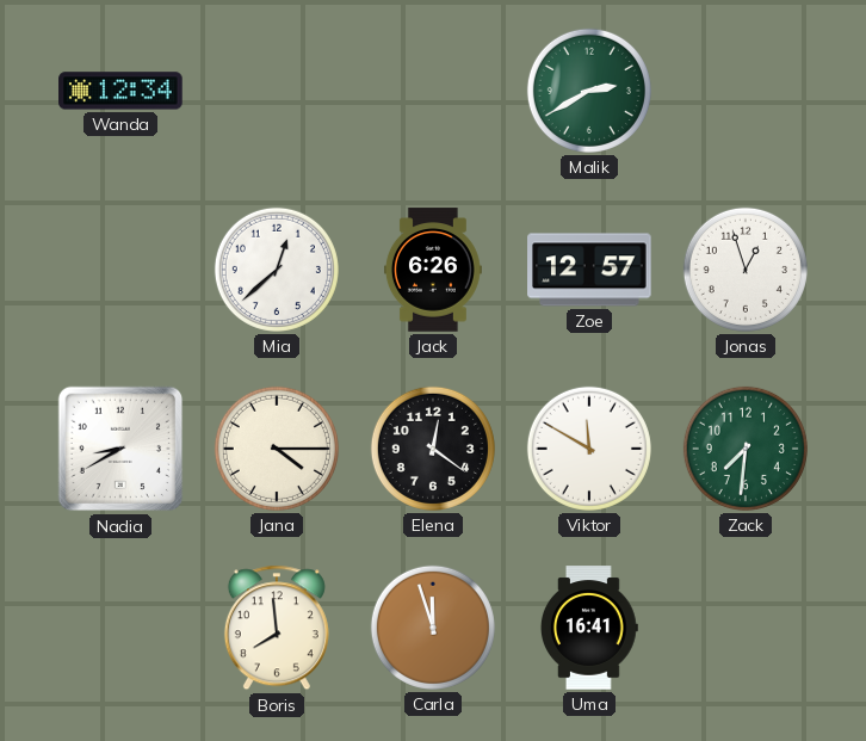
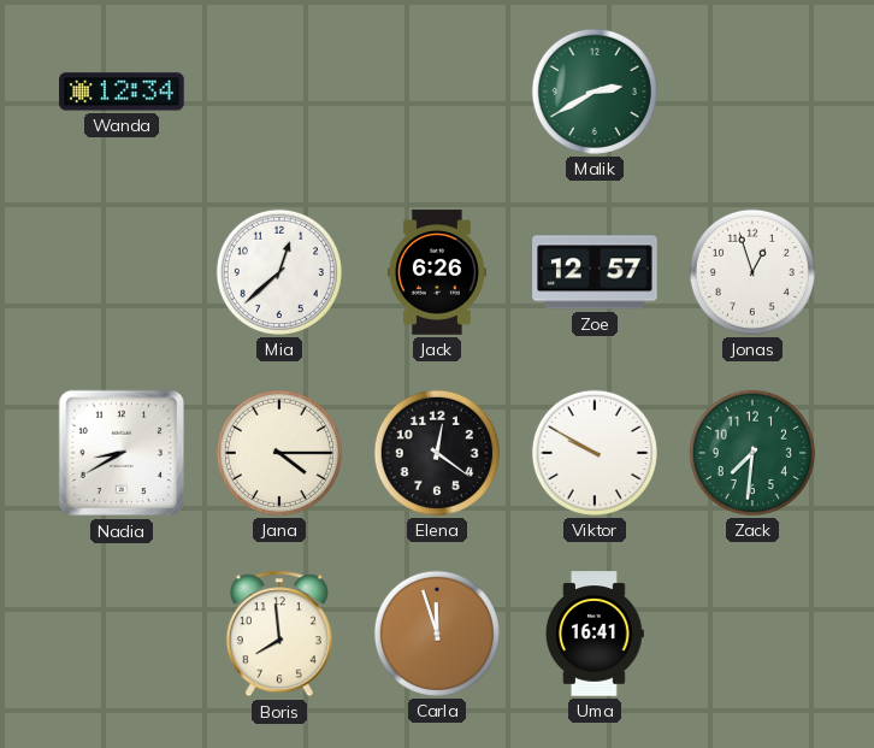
Viktor: 11:50 -> 9:50 (595, 453)
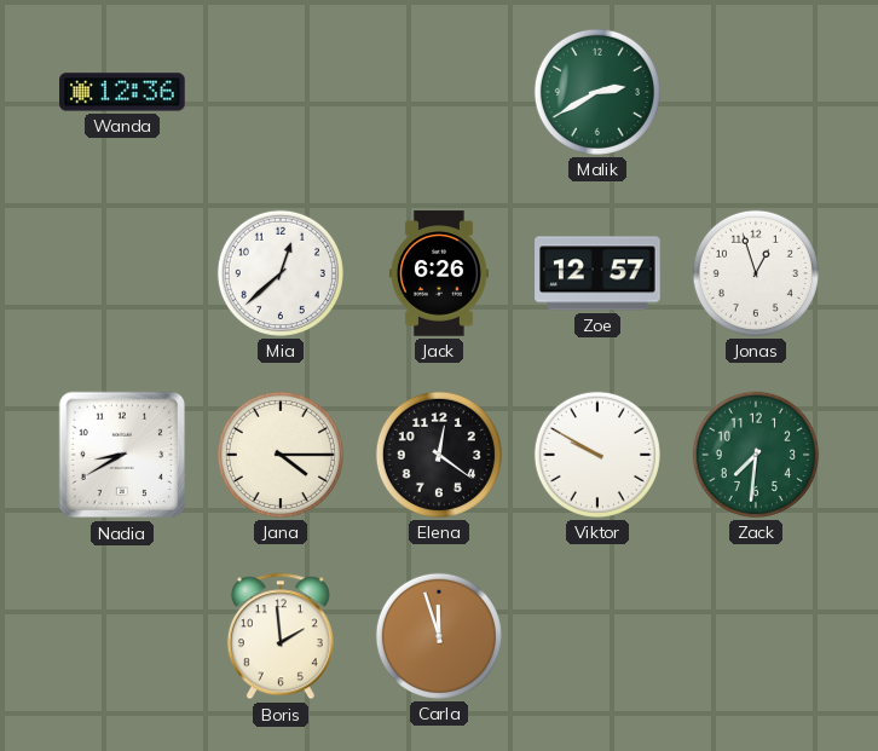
Wanda: 12:34 -> 12:36 (122, 92)
Boris: 7:59 -> 1:59 (281, 636)
Uma: 16:41 -> none (595, 634)
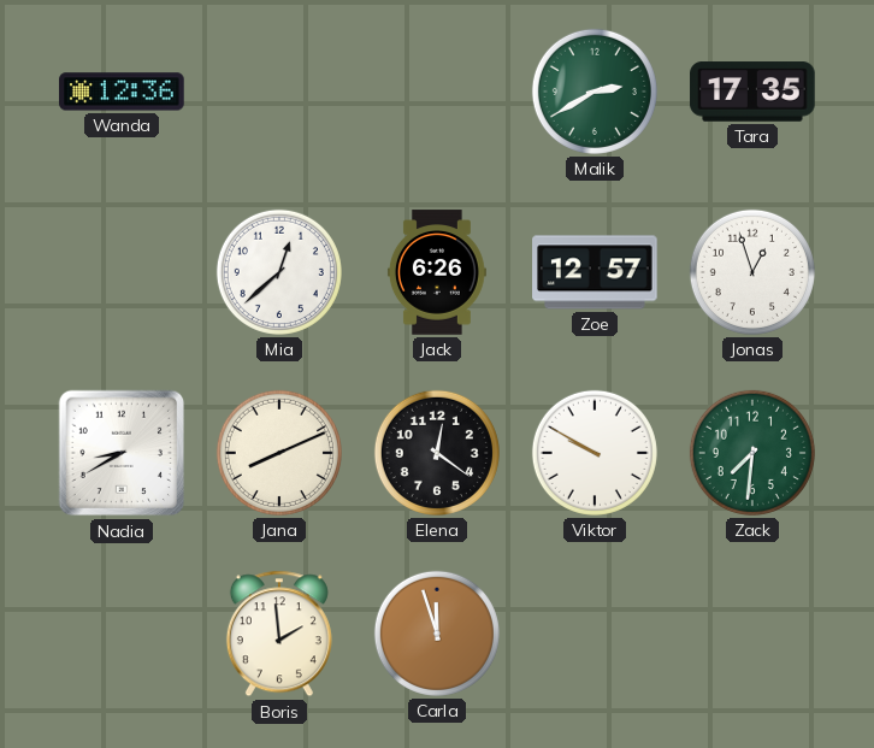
Tara: none -> 17:35 (752, 92)
Jana: 4:15 -> 8:11 (279, 453)
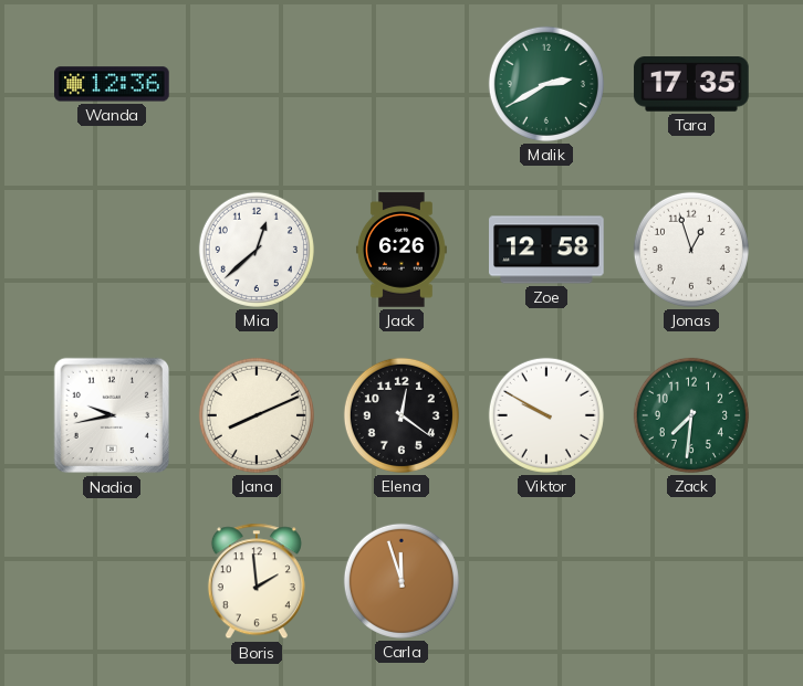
Zoe: 12:57 -> 12:58 (546, 250)
Nadia: 8:40 -> 9:43 (112, 415)
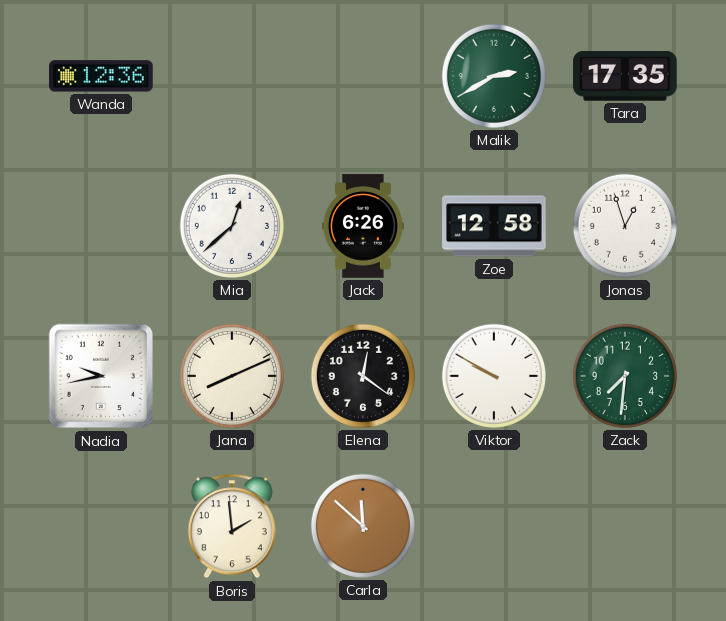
Carla: 11:57 -> 11:52 (363, 526)
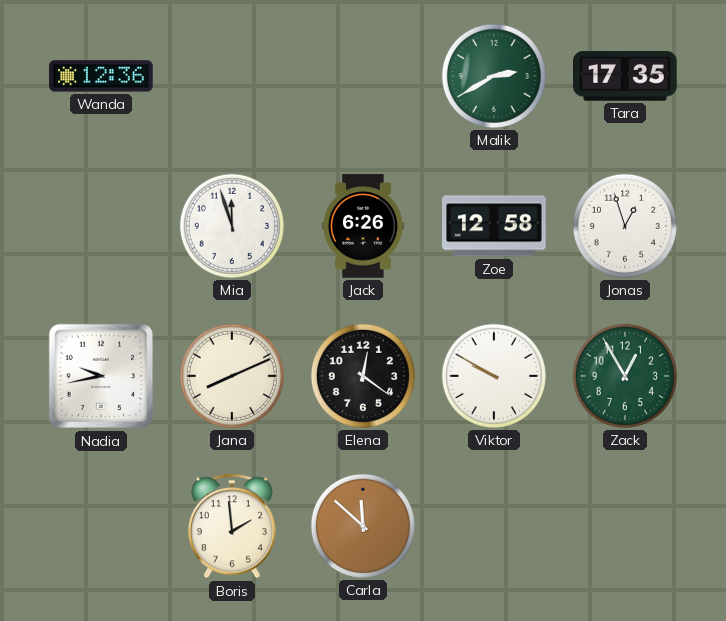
Mia: 12:38 -> 11:57 (232, 226)
Zack: 7:31 -> 12:55 (625, 376)
